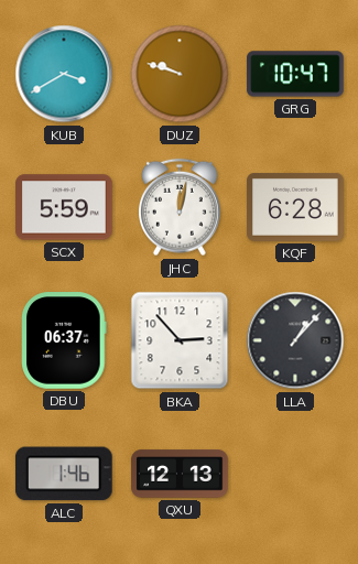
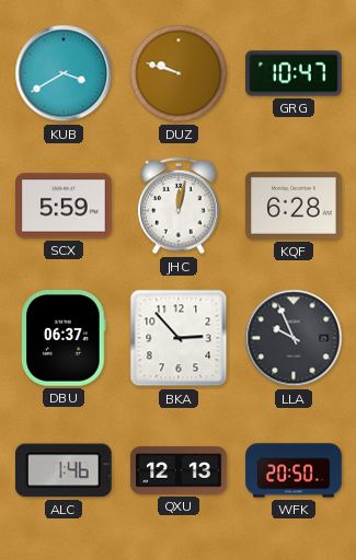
LLA: 1:07 -> 9:56 (294, 338)
WFK: none -> 20:50 (294, 470)
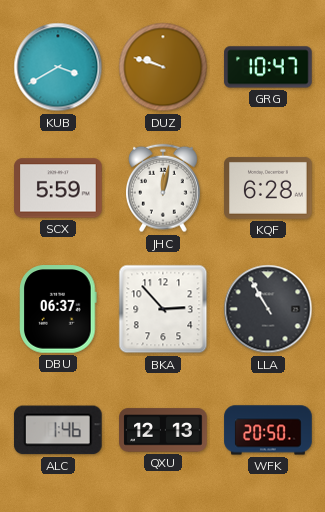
LLA: 9:56 -> 10:55 (268, 309)
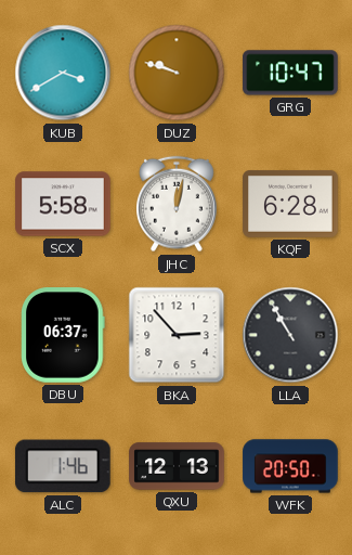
SCX: 5:59 -> 5:58 (63, 204)
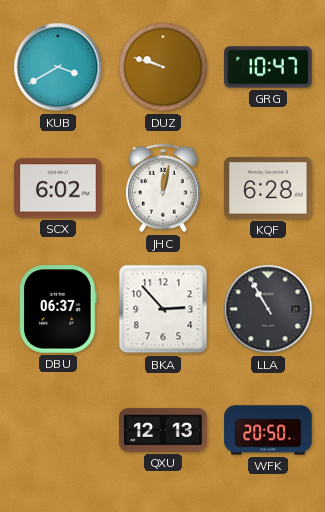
SCX: 5:58 -> 6:02 (58, 188)
ALC: 1:46 -> none (63, 466)
